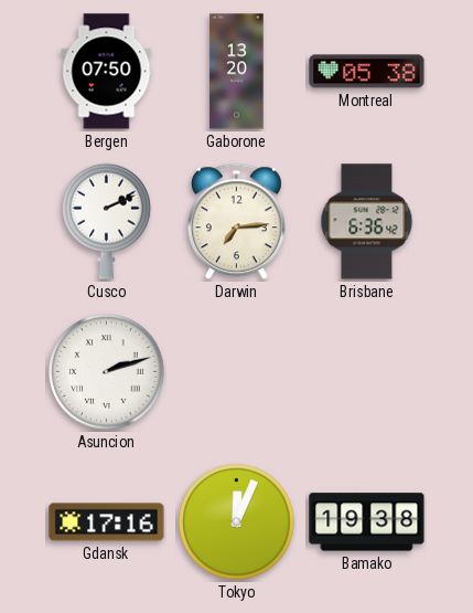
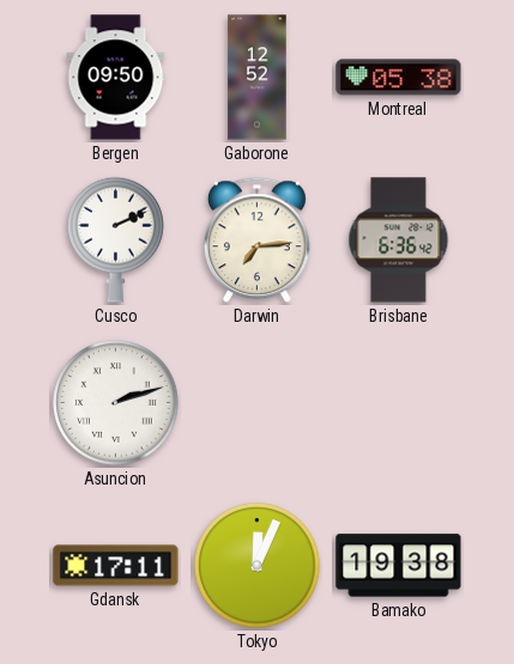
Bergen: 07:50 -> 09:50 (116, 78)
Gaborone: 13:20 -> 12:52 (258, 78)
Gdansk: 17:16 -> 17:11 (116, 566)
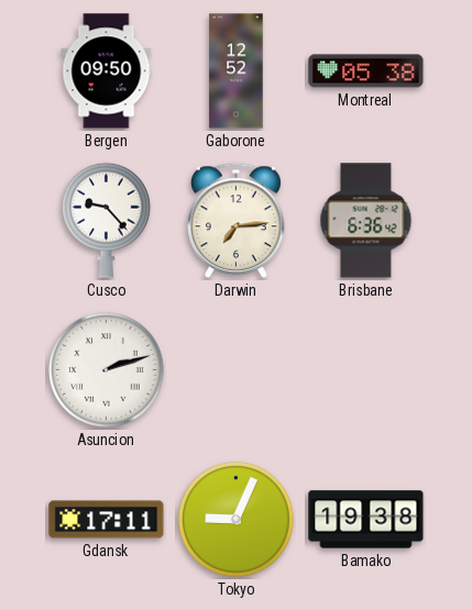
Cusco: 2:11 -> 9:23 (107, 220)
Tokyo: 12:04 -> 9:04 (237, 520)
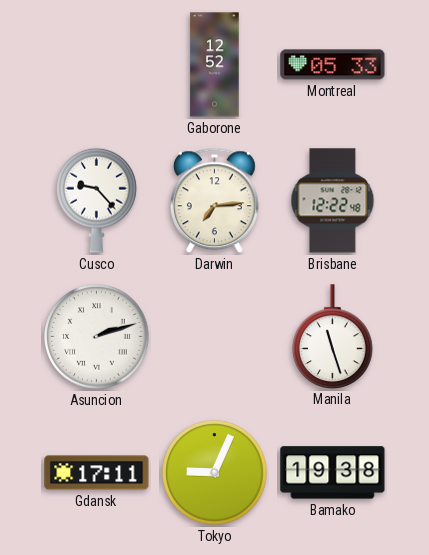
Bergen: 09:50 -> none (107, 71)
Montreal: 05:38 -> 05:33 (333, 65)
Brisbane: 6:36 -> 12:22 (333, 201)
Manila: none -> 11:27 (333, 336)
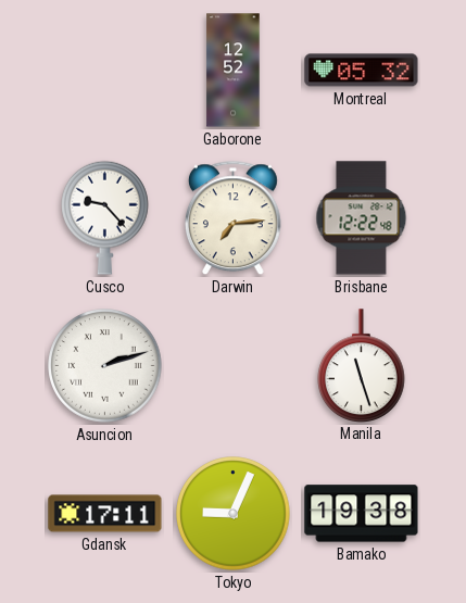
Montreal: 05:33 -> 05:32 (362, 71)
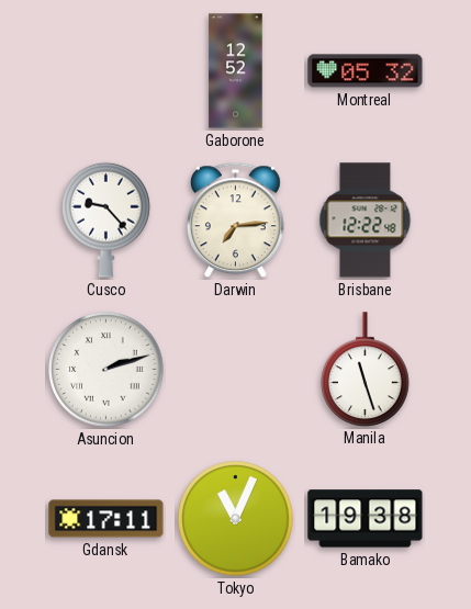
Tokyo: 9:04 -> 11:04 (236, 519)
